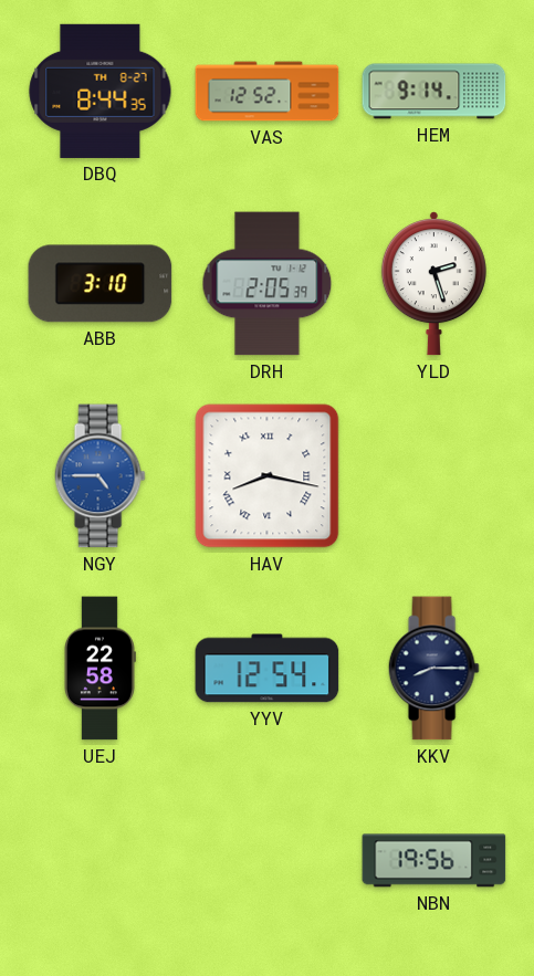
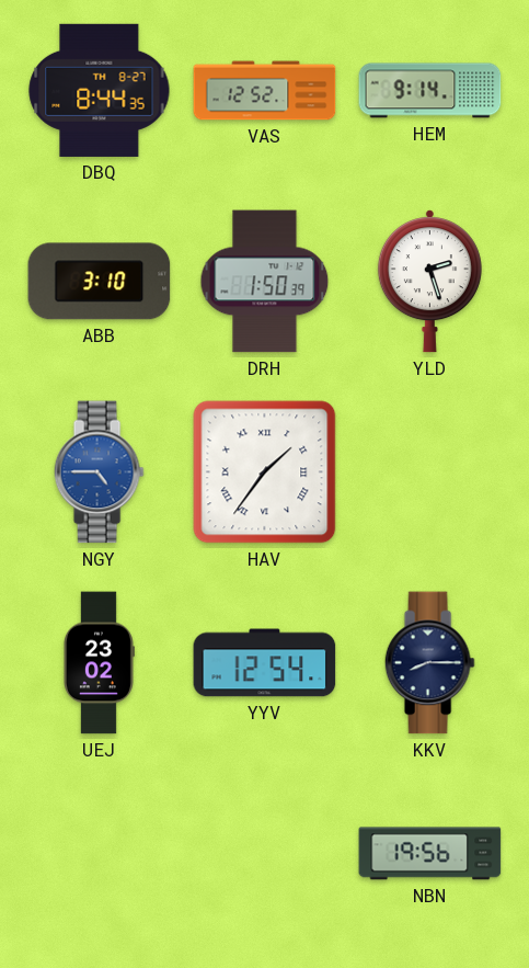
DRH: 2:05 -> 1:50 (265, 282)
HAV: 8:17 -> 1:36 (265, 472)
UEJ: 22:58 -> 23:02 (99, 663)
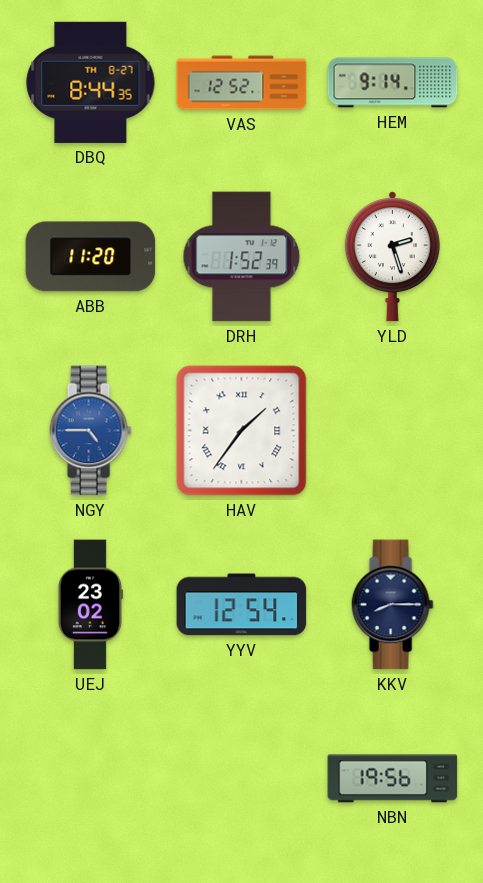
ABB: 3:10 -> 11:20 (91, 257)
DRH: 1:50 -> 1:52 (242, 257)
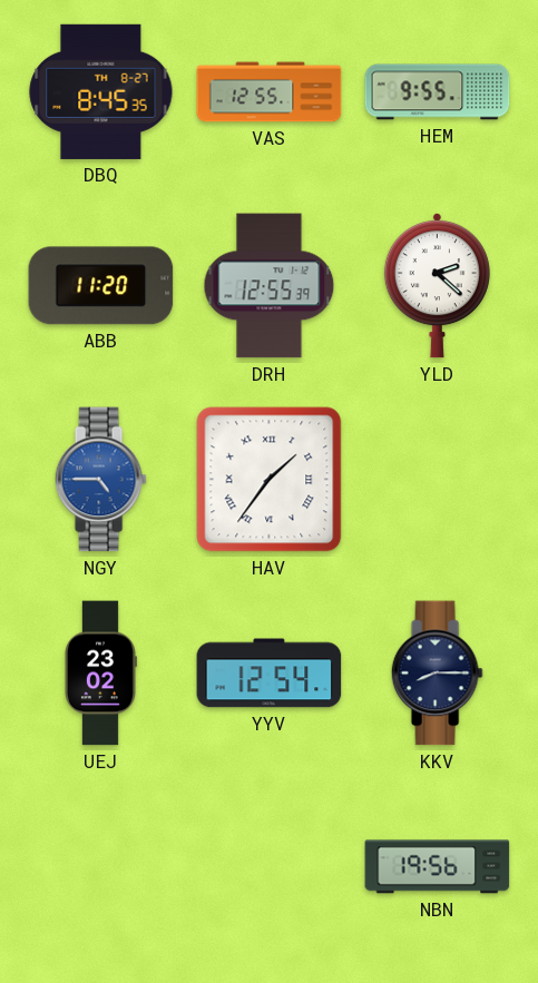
DBQ: 8:44 -> 8:45 (101, 91)
VAS: 12:52 -> 12:55 (270, 92)
HEM: 9:14 -> 9:55 (438, 92)
DRH: 1:52 -> 12:55 (270, 286)
YLD: 2:27 -> 2:22 (437, 286)
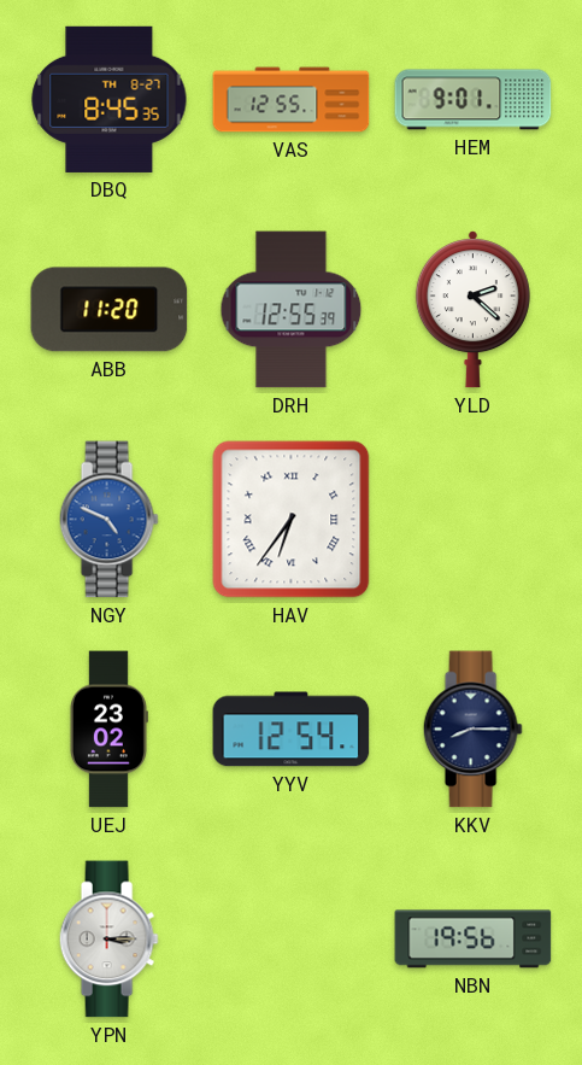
HEM: 9:55 -> 9:01 (474, 100)
NGY: 4:45 -> 4:49 (108, 520)
HAV: 1:36 -> 6:36 (292, 520)
YPN: none -> 3:15 (108, 940)
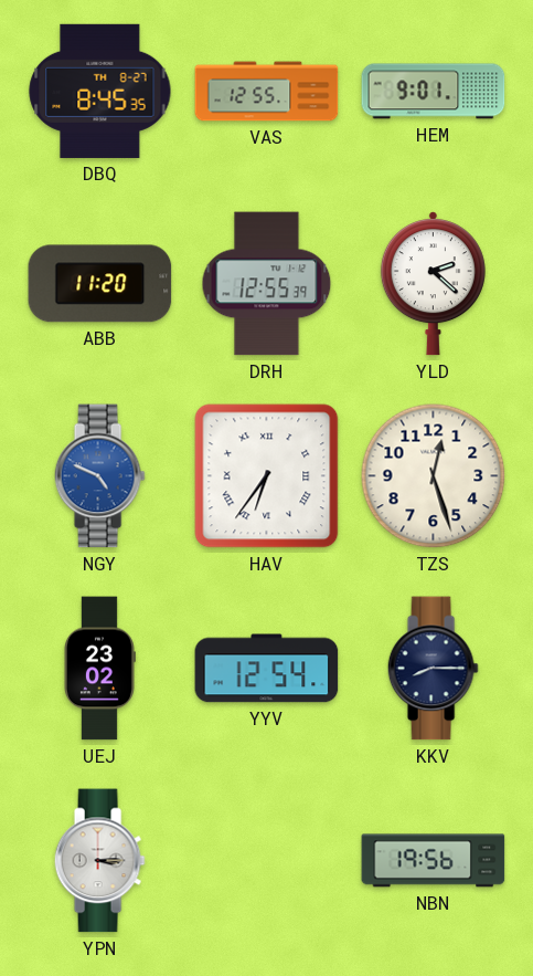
TZS: none -> 12:27 (434, 476)
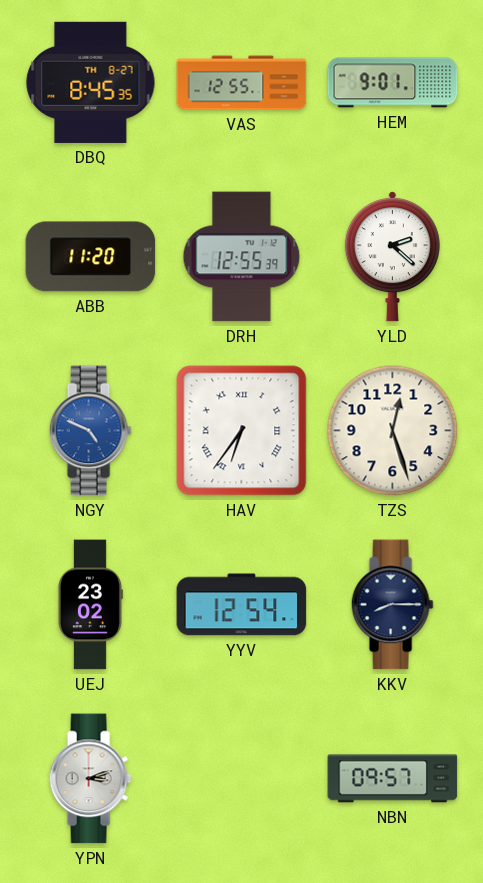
YPN: 3:15 -> 3:12 (90, 779)
NBN: 19:56 -> 09:57 (393, 779)
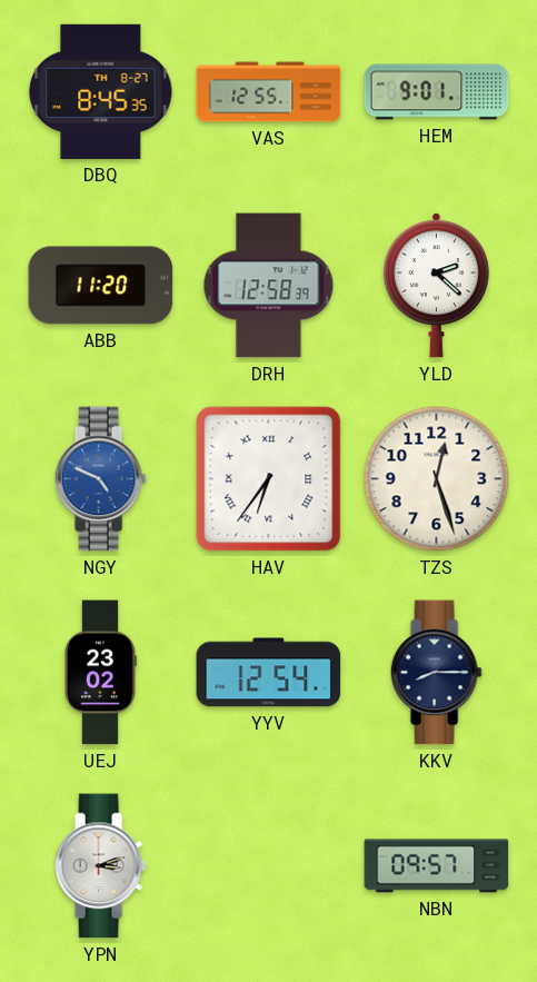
DRH: 12:55 -> 12:58 (269, 286)
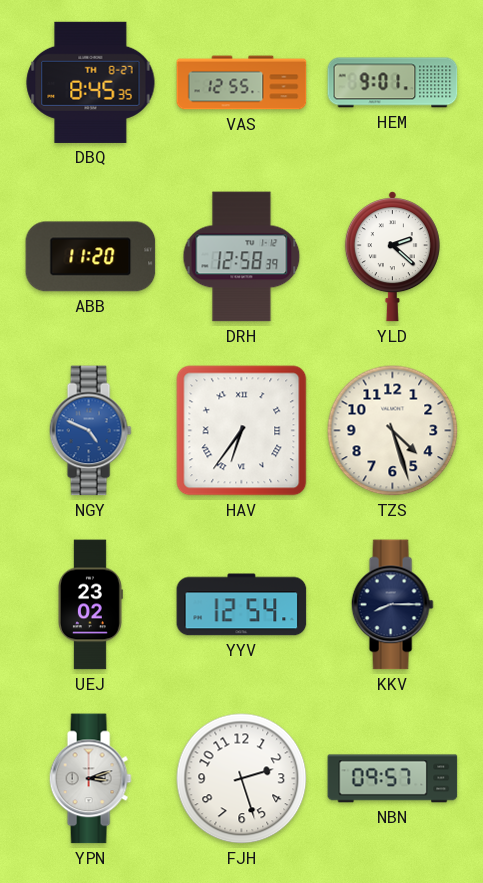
TZS: 12:27 -> 4:27 (393, 431)
FJH: none -> 2:27 (242, 779)
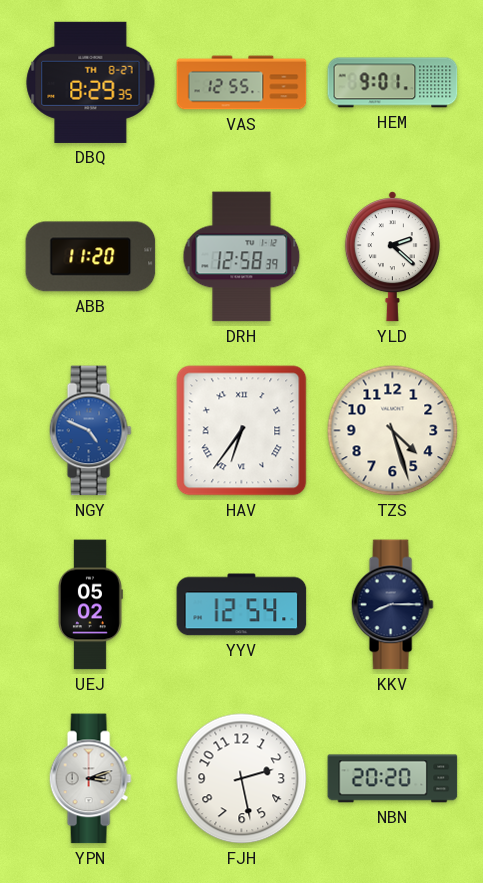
DBQ: 8:45 -> 8:29 (91, 82)
UEJ: 23:02 -> 05:02 (90, 605)
FJH: 2:27 -> 2:28 (242, 779)
NBN: 09:57 -> 20:20 (393, 779)
